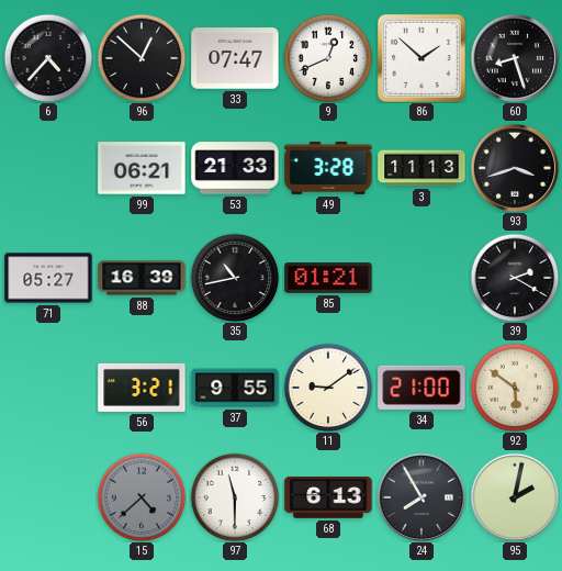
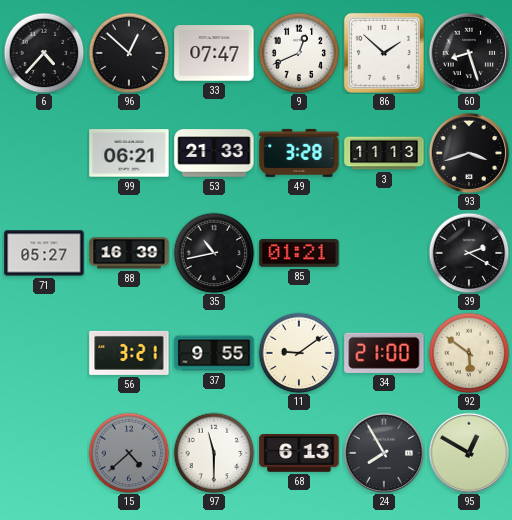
95: 2:02 -> 12:50 (469, 453)
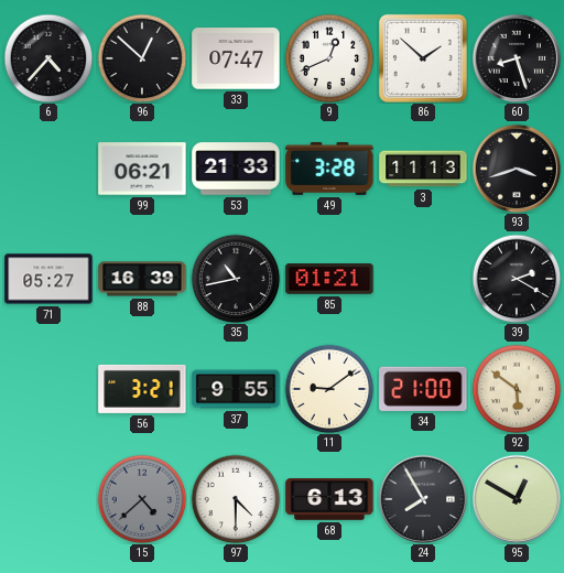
97: 11:30 -> 4:30 (236, 499)
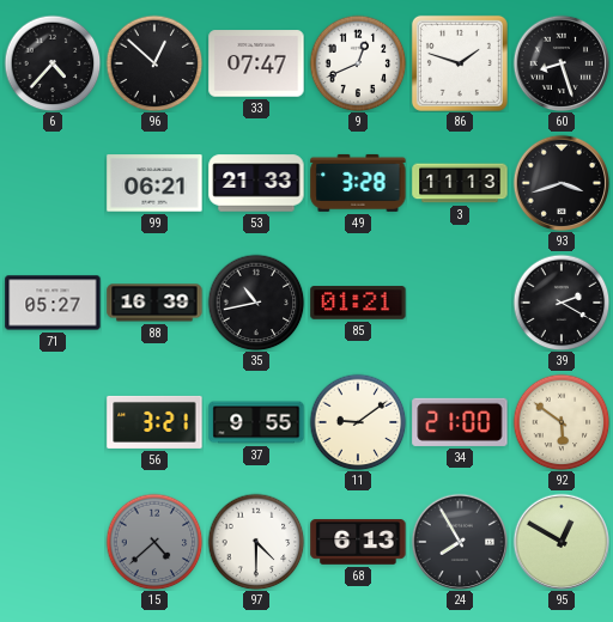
86: 1:52 -> 1:48 (460, 63)
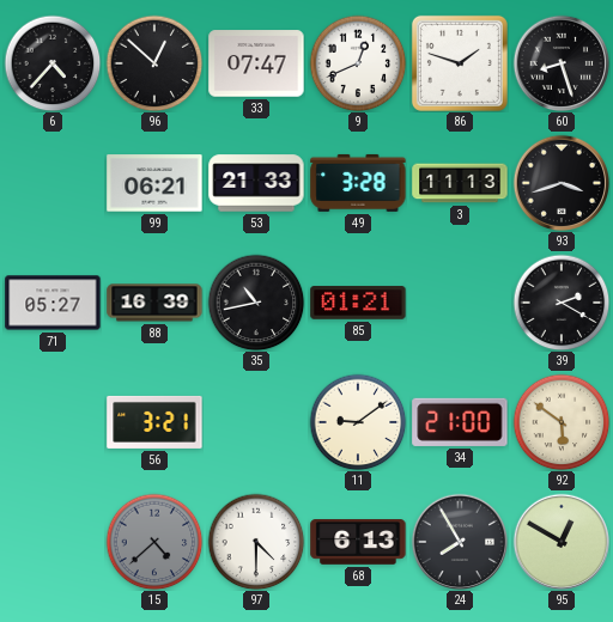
37: 9:55 -> none (256, 422)
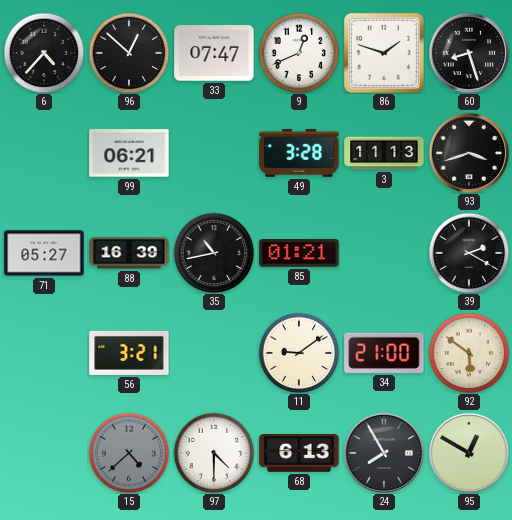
53: 21:33 -> none (256, 183)
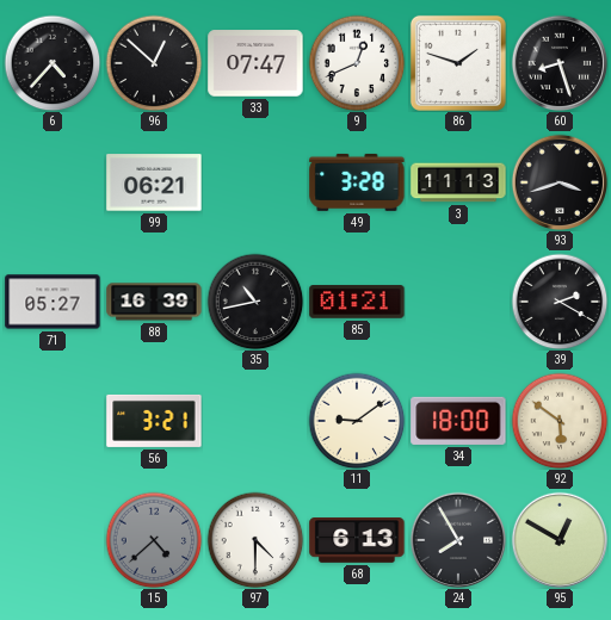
34: 21:00 -> 18:00 (458, 421)
